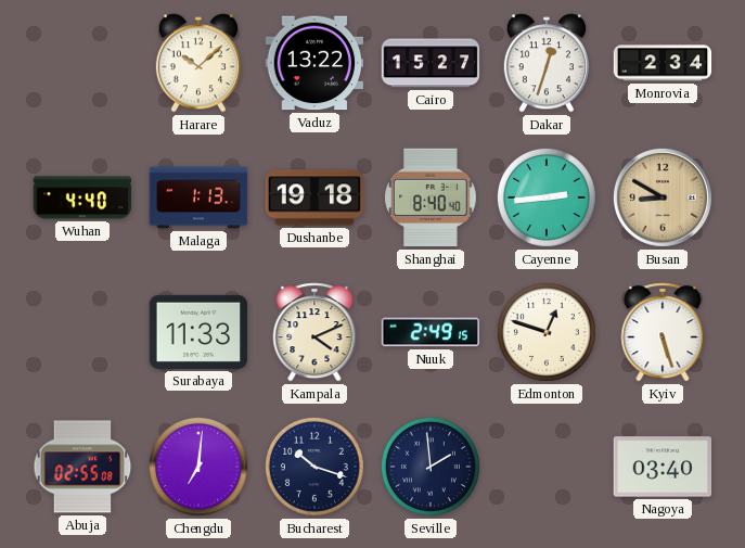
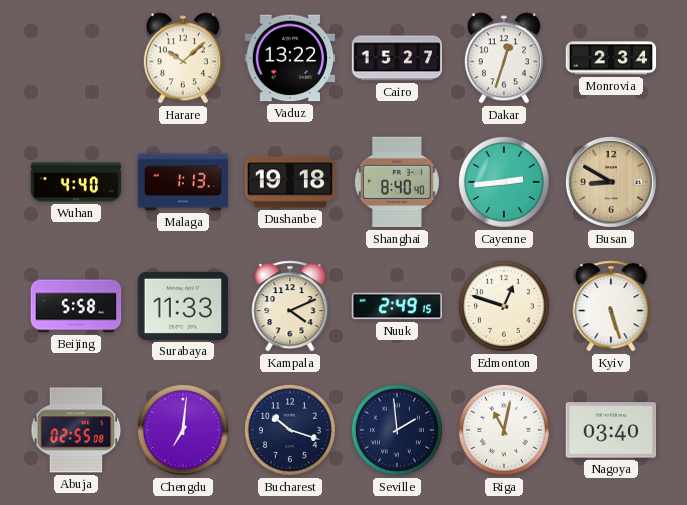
Beijing: none -> 5:58 (76, 306)
Riga: none -> 11:02 (504, 430)
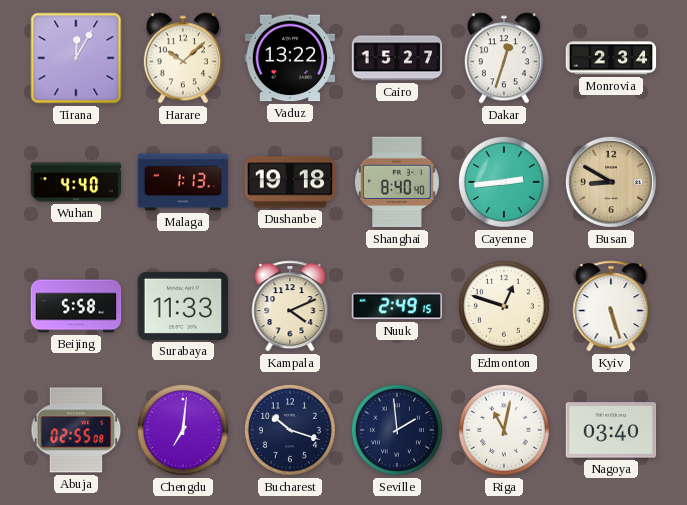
Tirana: none -> 12:05 (76, 58)
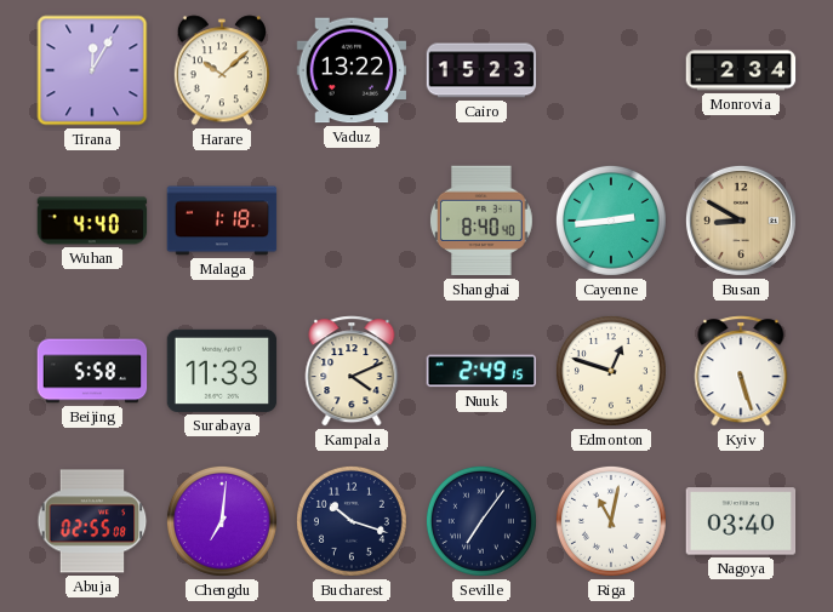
Cairo: 15:27 -> 15:23 (481, 70)
Dakar: 12:33 -> none (504, 58)
Malaga: 1:13 -> 1:18 (222, 221)
Dushanbe: 19:18 -> none (290, 182)
Seville: 1:59 -> 7:06 (481, 521)
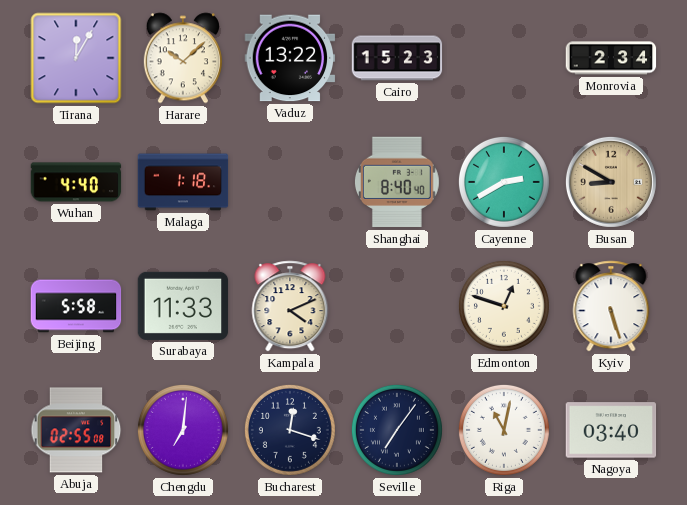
Cayenne: 2:44 -> 2:40 (504, 182)
Nuuk: 2:49 -> none (481, 371)
Bucharest: 10:18 -> 12:18 (290, 430)
